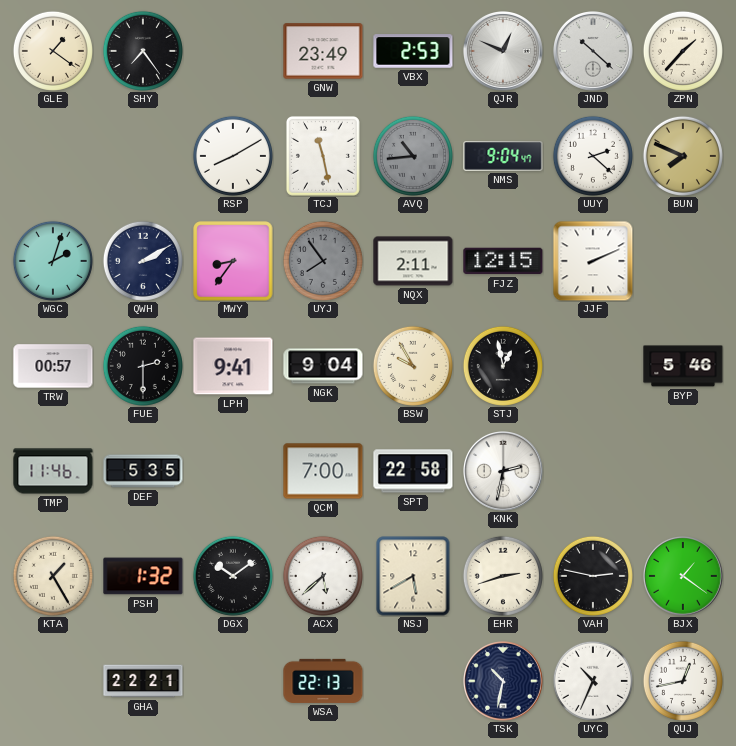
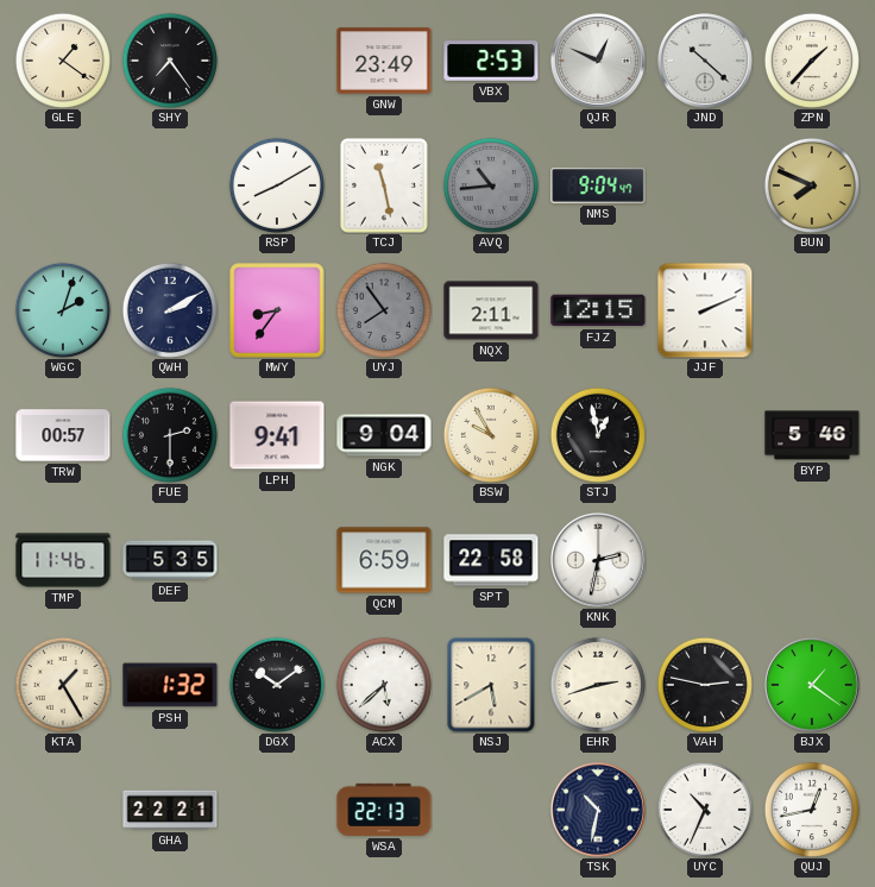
UUY: 2:22 -> none (593, 156)
QCM: 7:00 -> 6:59 (384, 560)
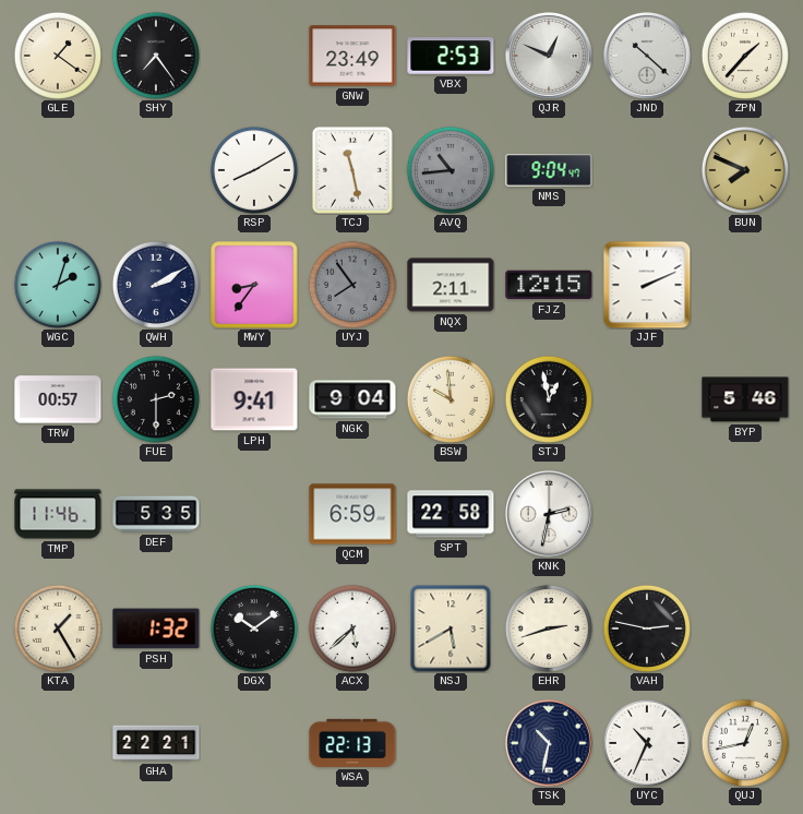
BSW: 9:55 -> 9:59 (451, 399)
BJX: 1:21 -> none (813, 686)
